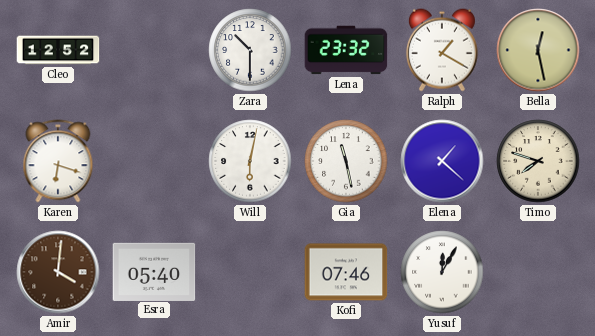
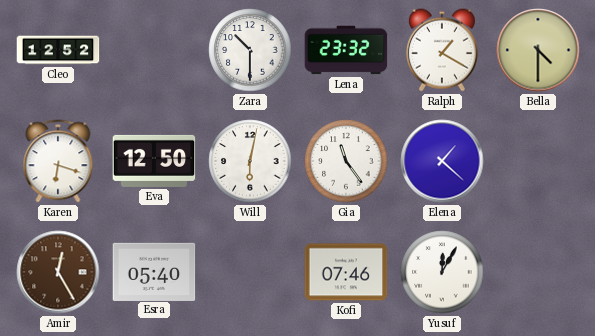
Bella: 12:28 -> 4:30 (538, 50)
Eva: none -> 12:50 (154, 161)
Gia: 11:28 -> 11:24 (346, 161)
Timo: 7:48 -> none (538, 161)
Amir: 4:01 -> 12:25 (58, 272)
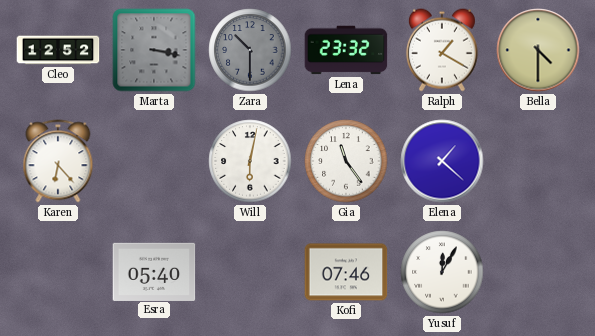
Marta: none -> 3:17 (154, 50)
Zara dial: white -> grey (250, 50)
Karen: 6:18 -> 6:23 (58, 161)
Eva: 12:50 -> none (154, 161)
Amir: 12:25 -> none (58, 272)
